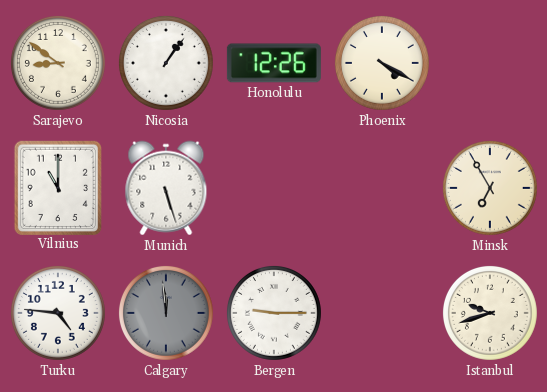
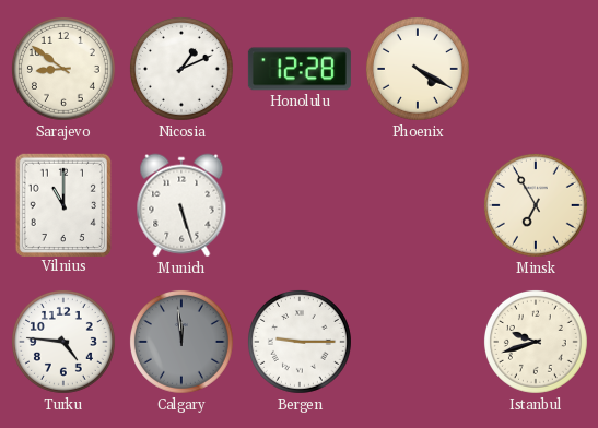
Nicosia: 1:06 -> 1:11 (181, 69)
Honolulu: 12:26 -> 12:28 (300, 69)
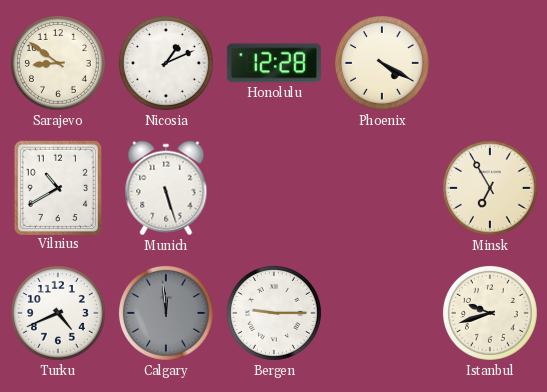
Vilnius: 11:00 -> 10:40 (58, 187)
Turku: 4:46 -> 4:41 (58, 313)
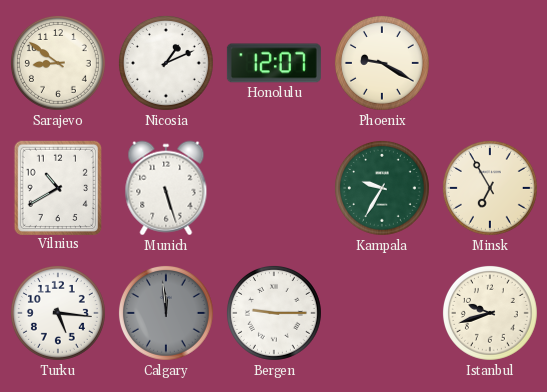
Honolulu: 12:28 -> 12:07 (274, 63)
Phoenix: 4:20 -> 9:20 (382, 63)
Kampala: none -> 9:35 (382, 188)
Turku: 4:41 -> 5:16 (58, 313)
